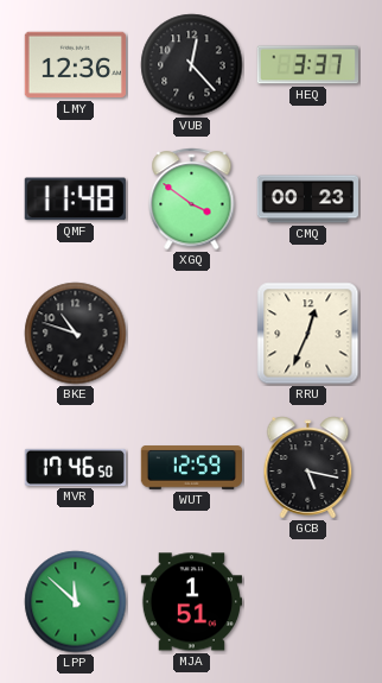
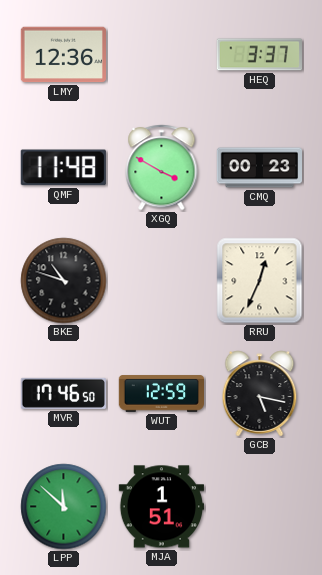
VUB: 12:23 -> none (192, 65)
XGQ: 3:51 -> 3:50 (162, 168)
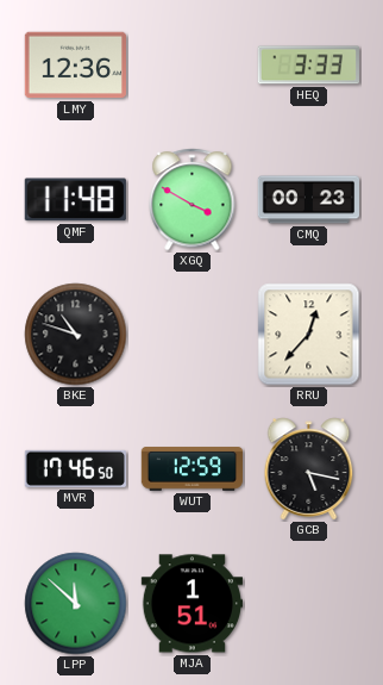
HEQ: 3:37 -> 3:33 (308, 66)
RRU: 12:34 -> 12:37 (309, 335)
